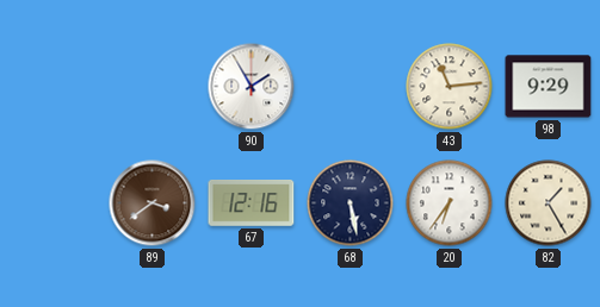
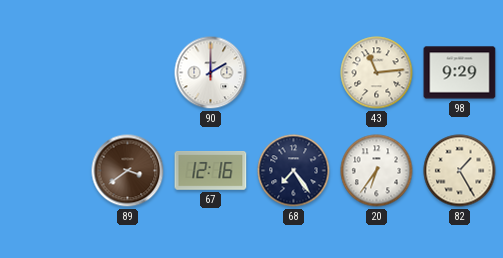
90: 1:55 -> 2:00 (211, 73)
68: 5:28 -> 7:24 (294, 171)
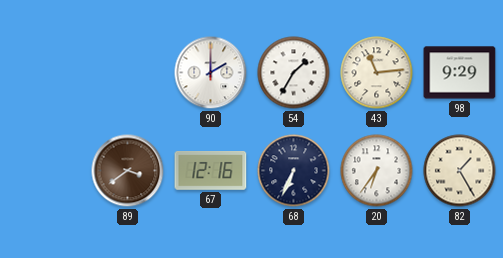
54: none -> 1:35 (294, 73)
68: 7:24 -> 6:34 (294, 171)
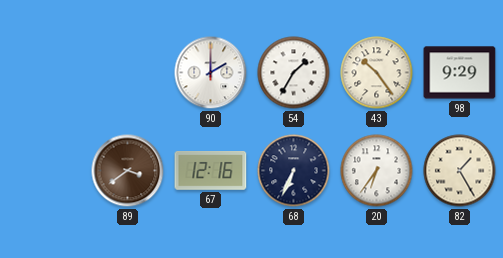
43: 11:14 -> 10:24 (377, 73)
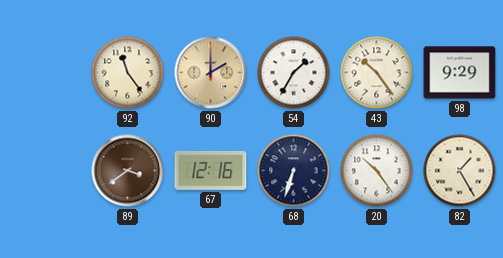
92: none -> 11:24 (128, 73)
90 dial: white -> champagne (211, 73)
68: 6:34 -> 6:33 (294, 171)
20: 6:36 -> 10:24 (377, 171)
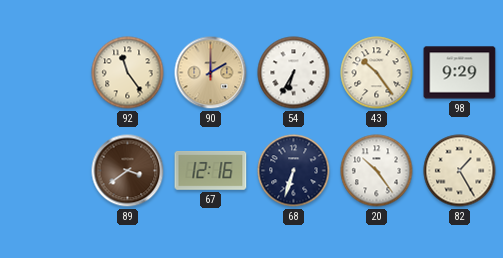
54: 1:35 -> 6:35 (294, 73)
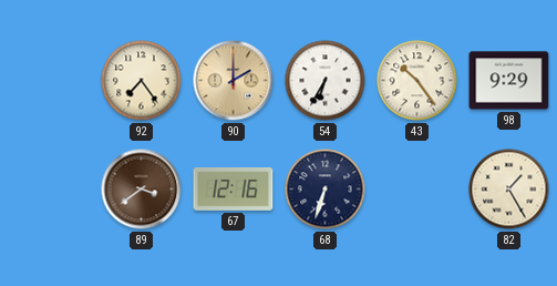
92: 11:24 -> 7:24 (142, 81)
20: 10:24 -> none (377, 171)
